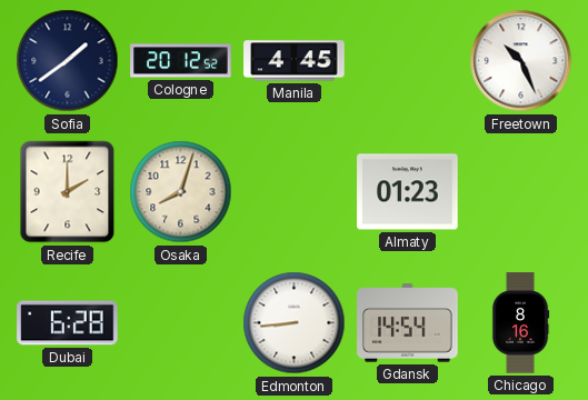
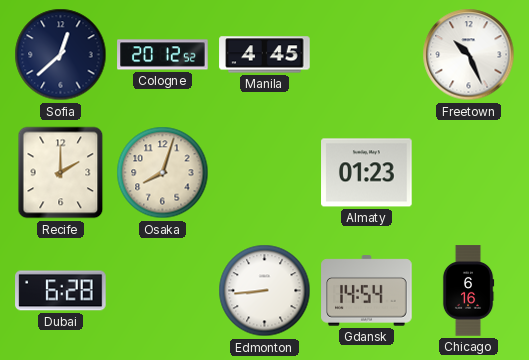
Sofia: 1:39 -> 12:38 (61, 55)
Chicago: 8:16 -> 6:16 (468, 291)
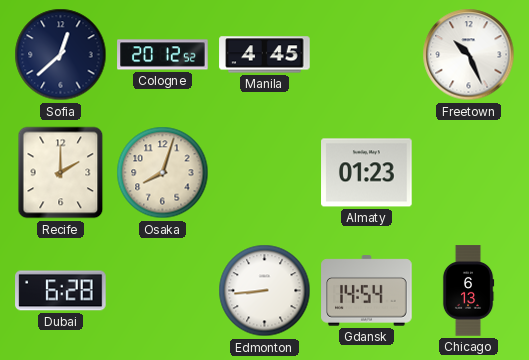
Chicago: 6:16 -> 6:13 (468, 291)
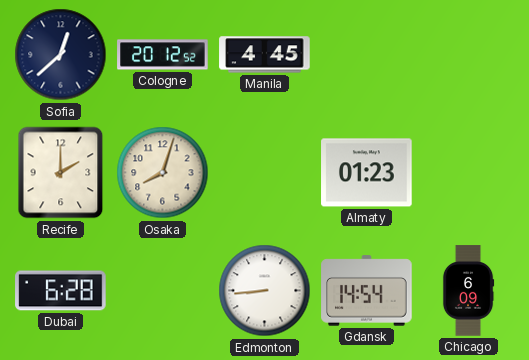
Freetown: 10:26 -> none (469, 55)
Chicago: 6:13 -> 6:09 (468, 291)
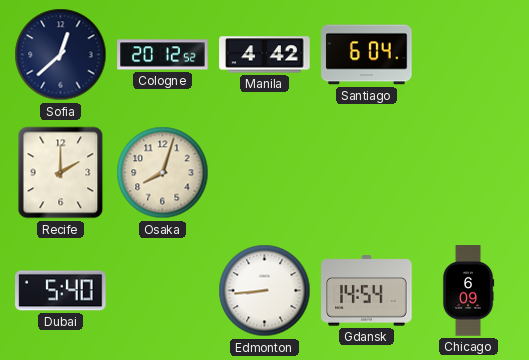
Manila: 4:45 -> 4:42 (265, 55)
Santiago: none -> 6:04 (367, 55)
Almaty: 01:23 -> none (367, 173)
Dubai: 6:28 -> 5:40 (61, 291)
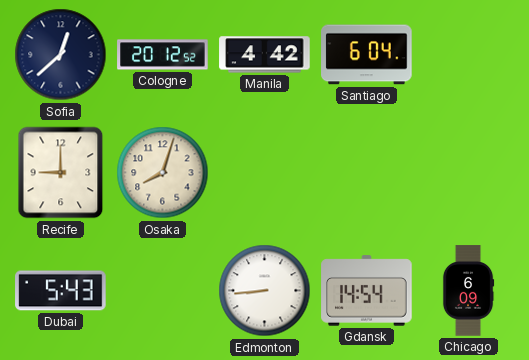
Recife: 2:00 -> 9:00 (61, 173)
Dubai: 5:40 -> 5:43 (61, 291)
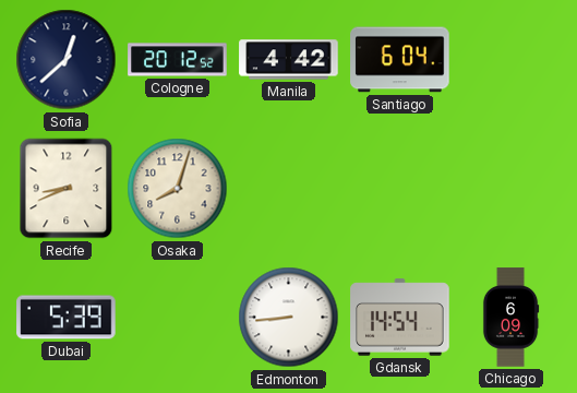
Recife: 9:00 -> 8:41 (67, 189)
Dubai: 5:43 -> 5:39 (67, 318)
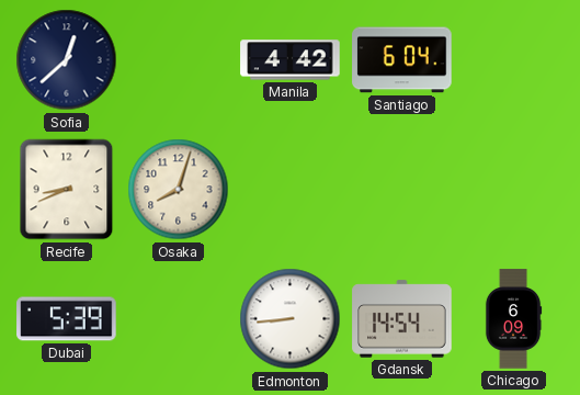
Cologne: 20:12 -> none (178, 60)
